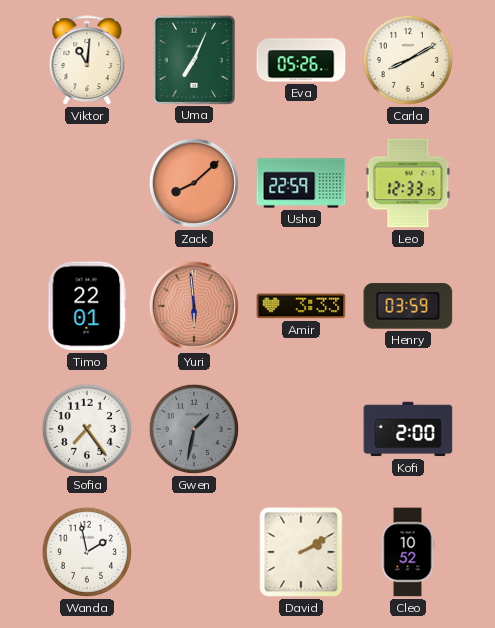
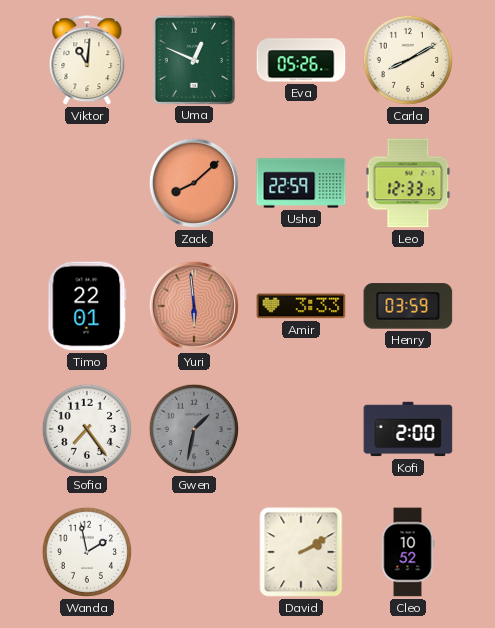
Uma: 7:04 -> 12:49 (193, 59)
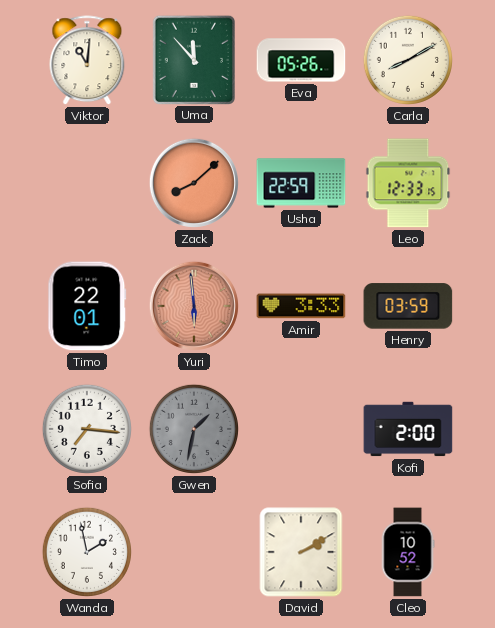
Uma: 12:49 -> 11:53 (193, 59)
Sofia: 7:24 -> 7:16 (87, 429)
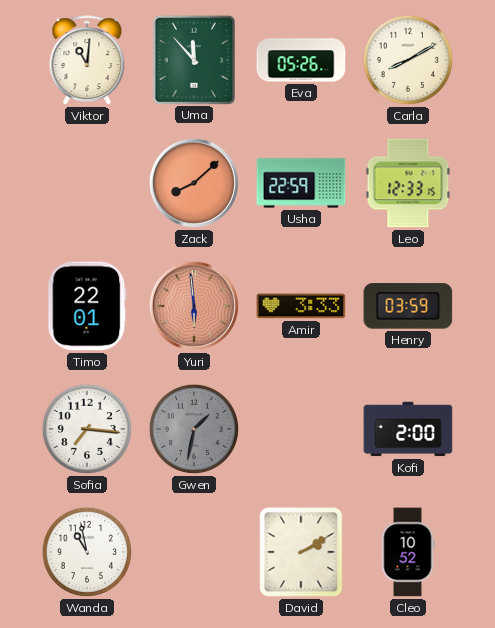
Wanda: 1:58 -> 10:58 (87, 552)
